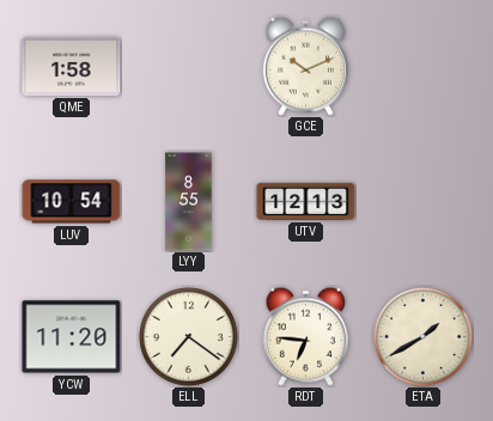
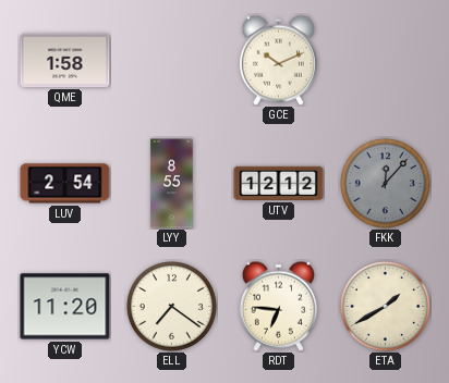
LUV: 10:54 -> 2:54 (65, 184)
UTV: 12:13 -> 12:12 (279, 183)
FKK: none -> 12:07 (385, 183)
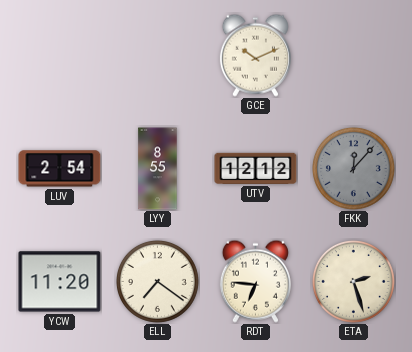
QME: 1:58 -> none (65, 60)
ETA: 1:40 -> 2:27 (353, 281)
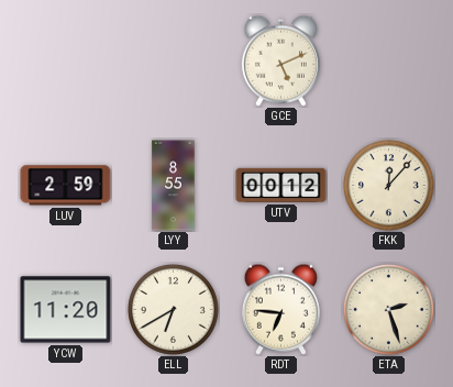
GCE: 10:11 -> 5:11 (280, 60)
LUV: 2:54 -> 2:59 (66, 186)
UTV: 12:12 -> 00:12 (281, 185)
FKK dial: grey -> cream (388, 185)
ELL: 7:21 -> 6:40 (173, 309)
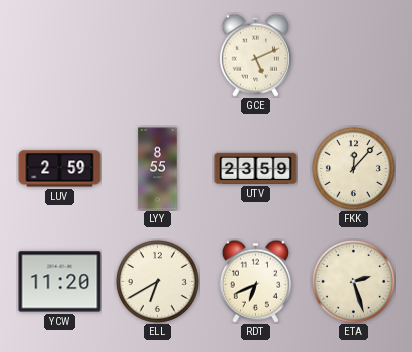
UTV: 00:12 -> 23:59 (256, 168)
RDT: 6:46 -> 6:41 (255, 281)
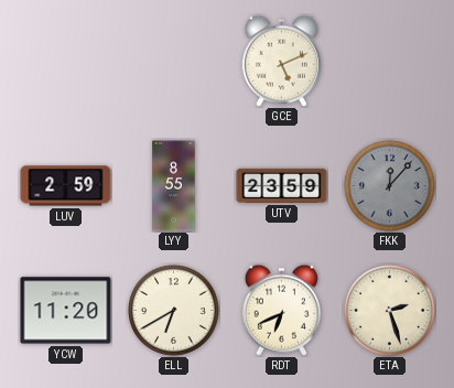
FKK dial: cream -> grey (389, 185)
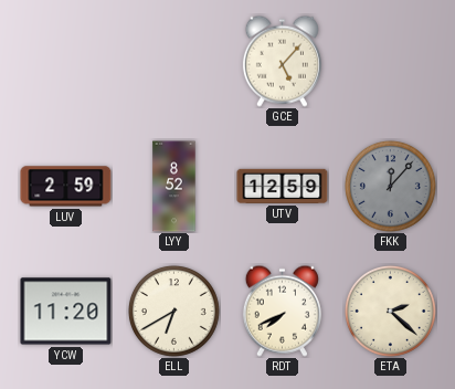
GCE: 5:11 -> 5:07 (282, 61)
LYY: 8:55 -> 8:52 (174, 187)
UTV: 23:59 -> 12:59 (283, 186)
RDT: 6:41 -> 7:41 (282, 311)
ETA: 2:27 -> 2:22 (390, 311)
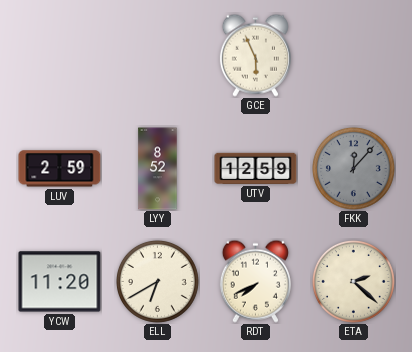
GCE: 5:07 -> 5:56 (255, 55)
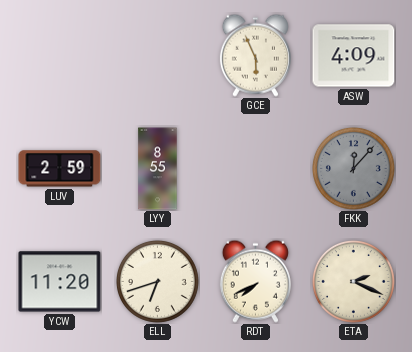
ASW: none -> 4:09 (354, 56)
LYY: 8:52 -> 8:55 (158, 169)
UTV: 12:59 -> none (256, 168)
ELL: 6:40 -> 6:42 (157, 281)
ETA: 2:22 -> 2:19 (353, 281)
